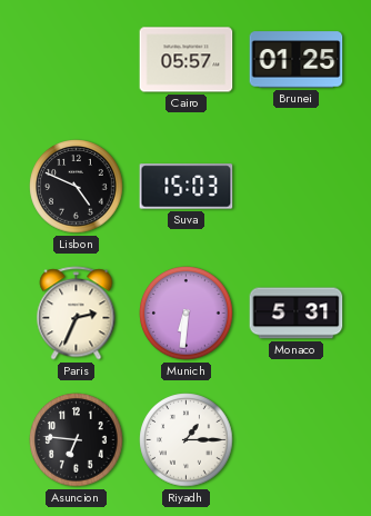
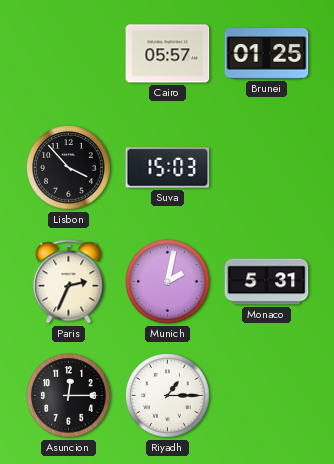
Lisbon: 4:49 -> 3:53 (69, 168)
Munich: 6:31 -> 2:02 (168, 282)
Asuncion: 6:46 -> 12:15 (69, 396)
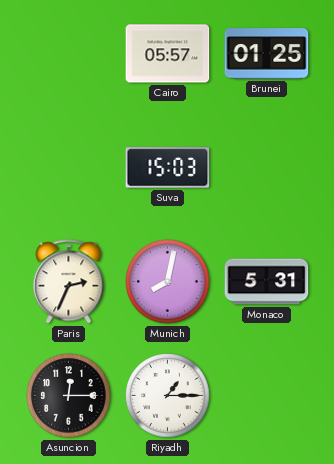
Lisbon: 3:53 -> none (69, 168)
Munich: 2:02 -> 8:02 (168, 282)
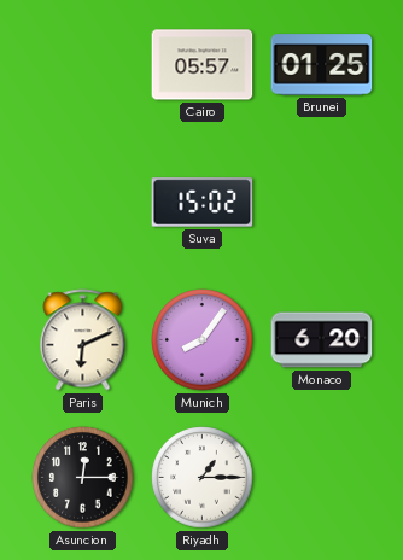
Suva: 15:03 -> 15:02 (203, 203)
Paris: 2:34 -> 6:11 (83, 340)
Munich: 8:02 -> 8:06 (203, 340)
Monaco: 5:31 -> 6:20 (322, 340)
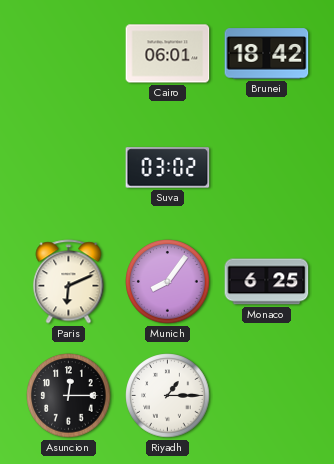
Cairo: 05:57 -> 06:01 (168, 54)
Brunei: 01:25 -> 18:42 (267, 54)
Suva: 15:02 -> 03:02 (168, 168)
Monaco: 6:20 -> 6:25 (267, 282)
